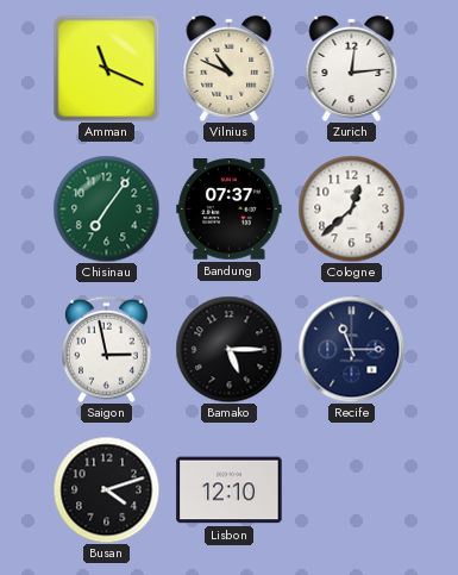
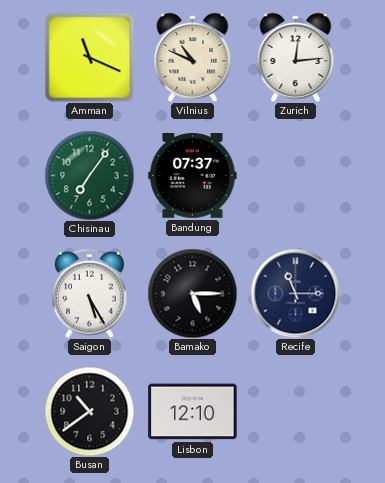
Cologne: 12:38 -> none (351, 208)
Saigon: 2:58 -> 5:25 (89, 293)
Busan: 4:12 -> 10:39 (89, 411)
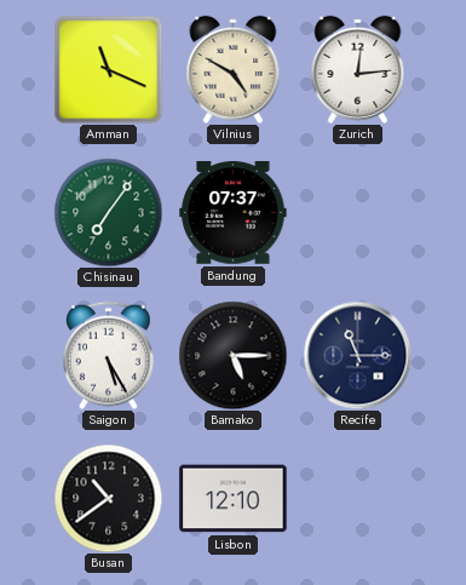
Vilnius: 10:49 -> 4:50 (234, 69)
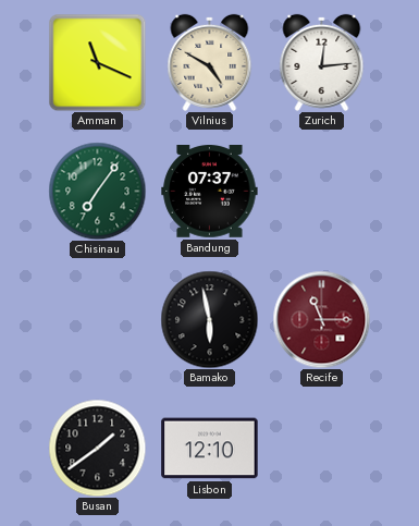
Saigon: 5:25 -> none (108, 355)
Bamako: 5:15 -> 5:58 (209, 319)
Recife dial: navy -> burgundy (321, 319)
Busan: 10:39 -> 1:39 (97, 448)
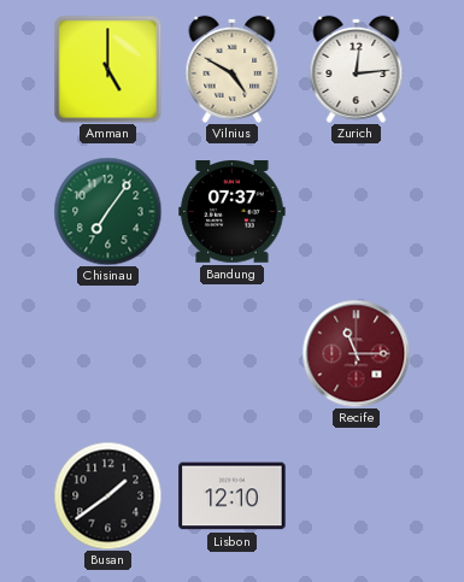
Amman: 11:19 -> 5:00 (107, 69)
Bamako: 5:58 -> none (209, 319)
